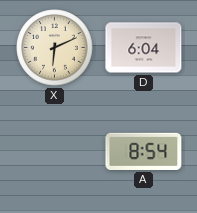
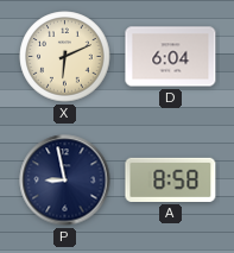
P: none -> 8:58 (65, 181)
A: 8:54 -> 8:58 (171, 179)
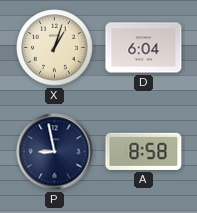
X: 6:11 -> 1:03 (55, 48)
